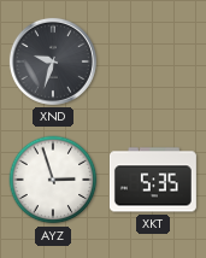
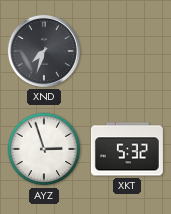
XND: 9:33 -> 7:33 (44, 51)
XKT: 5:35 -> 5:32 (127, 149)
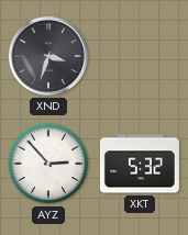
XND: 7:33 -> 3:33 (48, 56)
AYZ: 2:57 -> 2:53 (48, 164)
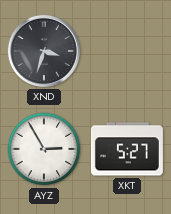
AYZ: 2:53 -> 2:55 (44, 149)
XKT: 5:32 -> 5:27 (127, 149)
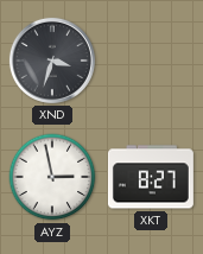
AYZ: 2:55 -> 2:58 (52, 177)
XKT: 5:27 -> 8:27 (151, 177)
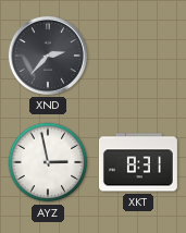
XND: 3:33 -> 2:37 (48, 56)
XKT: 8:27 -> 8:31 (138, 162)
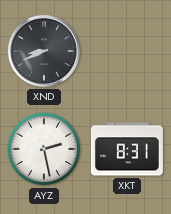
XND: 2:37 -> 8:41 (44, 51)
AYZ: 2:58 -> 2:28 (44, 149)
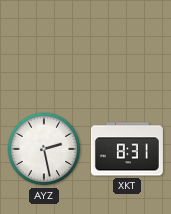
XND: 8:41 -> none (44, 51)
